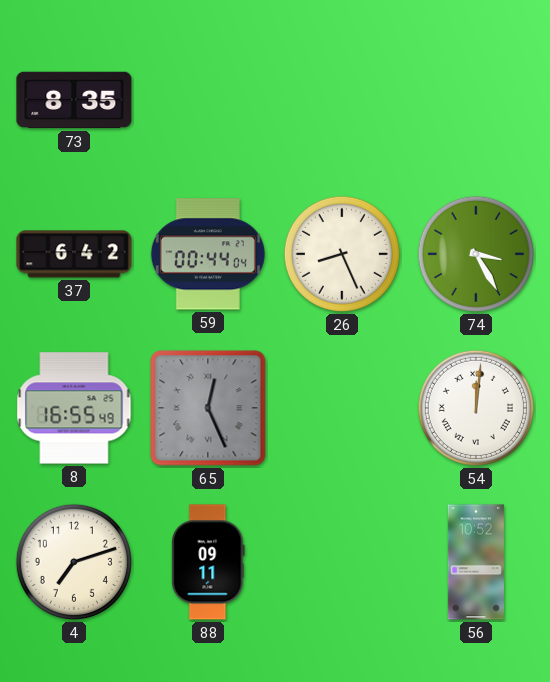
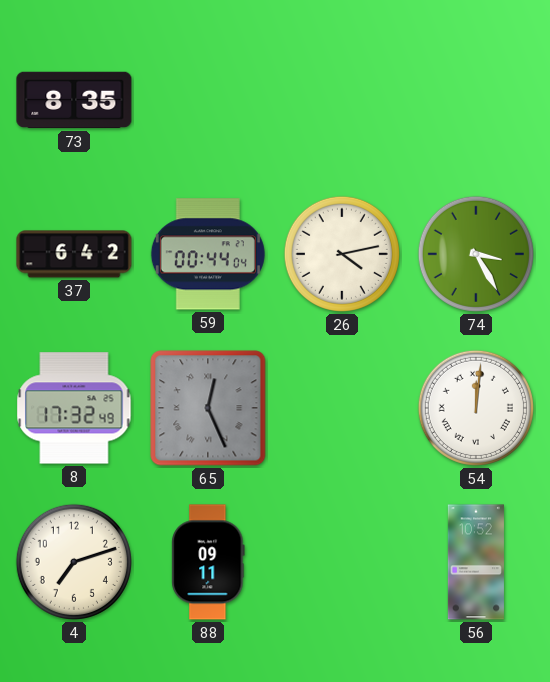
26: 8:26 -> 4:13 (342, 254)
8: 16:55 -> 17:32 (74, 408)
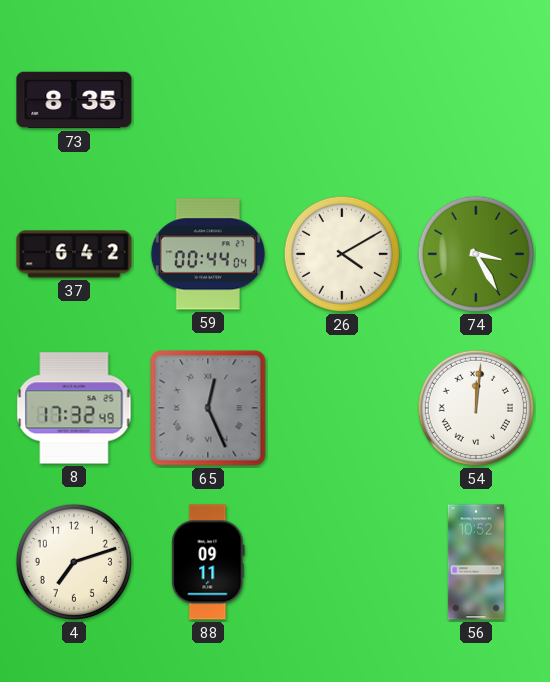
26: 4:13 -> 4:10 (342, 254)
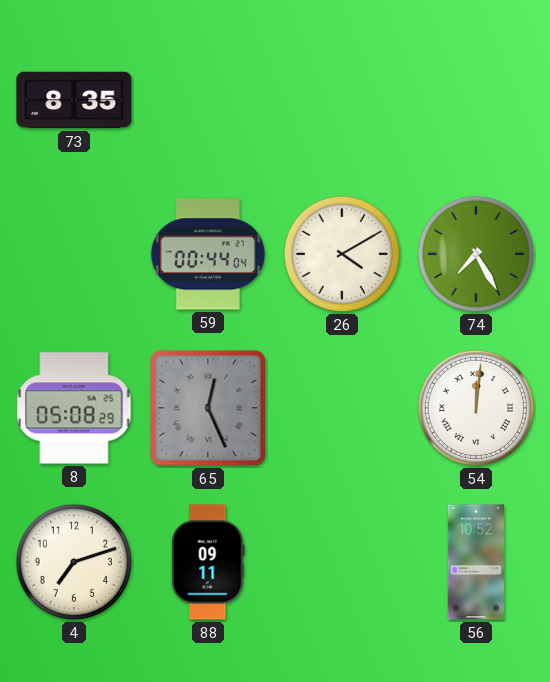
37: 6:42 -> none (74, 254)
74: 3:25 -> 7:25 (476, 254)
8: 17:32 -> 05:08 (74, 408)
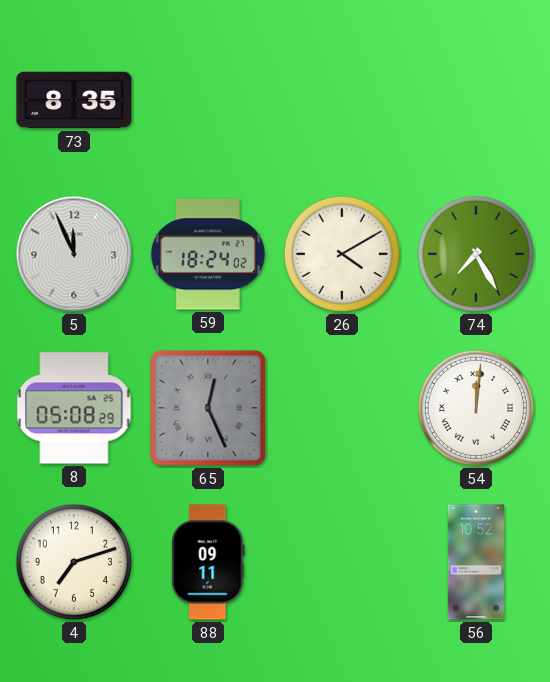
5: none -> 11:56 (74, 254)
59: 00:44 -> 18:24 (208, 254)
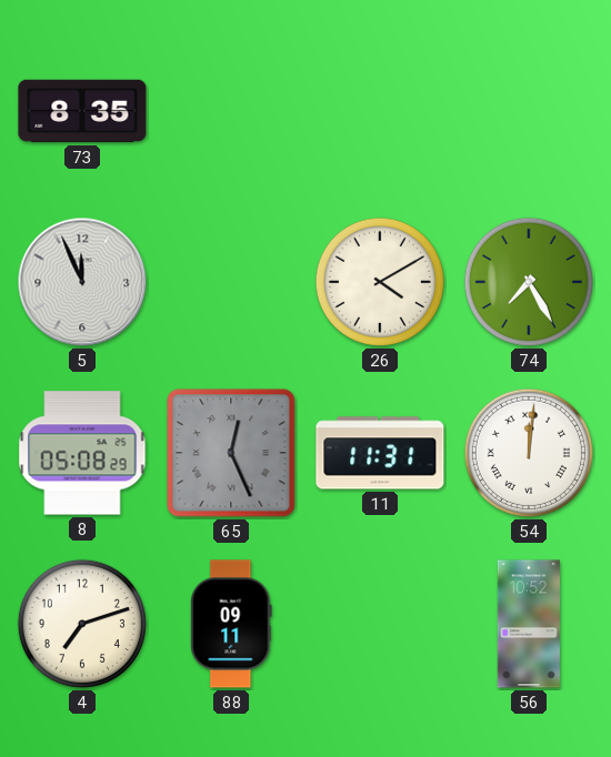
59: 18:24 -> none (208, 254)
11: none -> 11:31 (380, 453)
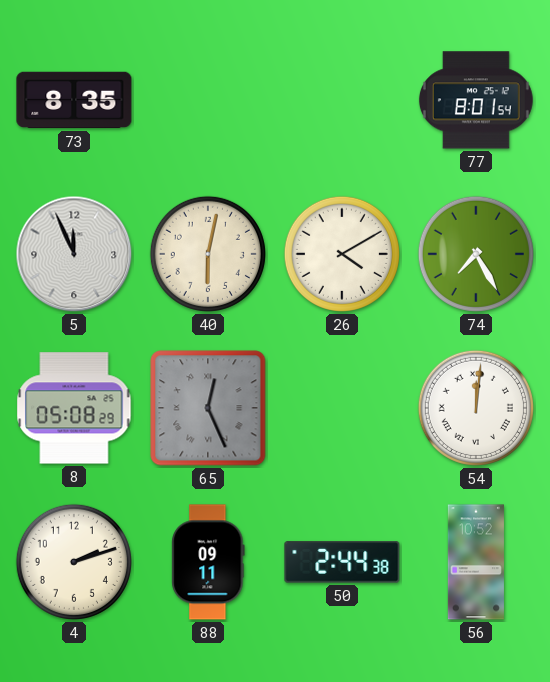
77: none -> 8:01 (476, 100)
40: none -> 6:02 (208, 254)
11: 11:31 -> none (380, 453)
4: 7:12 -> 2:12 (74, 562)
50: none -> 2:44 (342, 562)
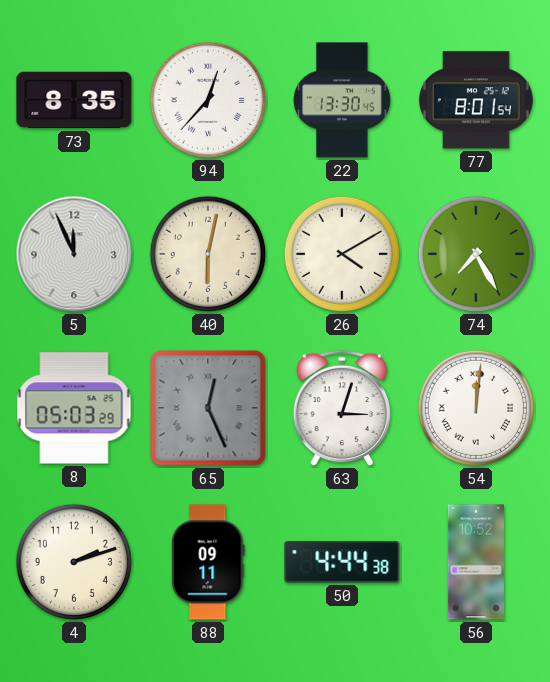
94: none -> 12:37 (208, 100)
22: none -> 13:30 (342, 100)
8: 05:08 -> 05:03 (74, 408)
63: none -> 3:03 (342, 408)
50: 2:44 -> 4:44 (342, 562)
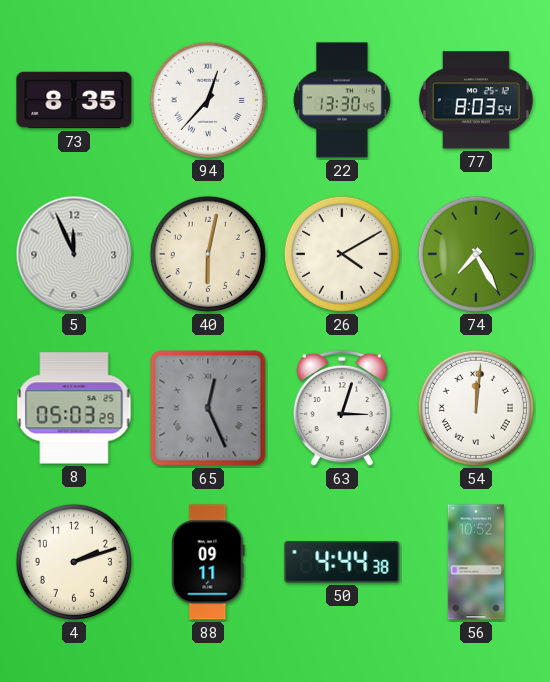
77: 8:01 -> 8:03 (476, 100)
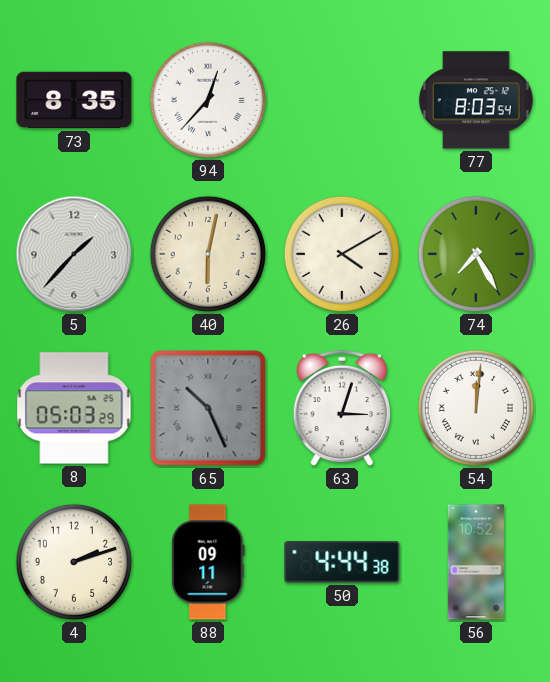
22: 13:30 -> none (342, 100)
5: 11:56 -> 1:37 (74, 254)
65: 12:26 -> 10:26 (208, 408)
